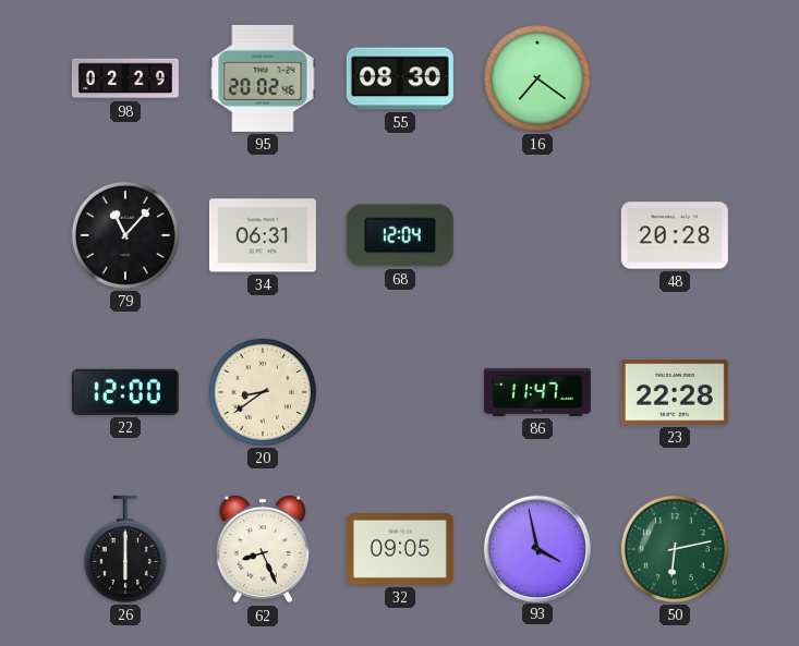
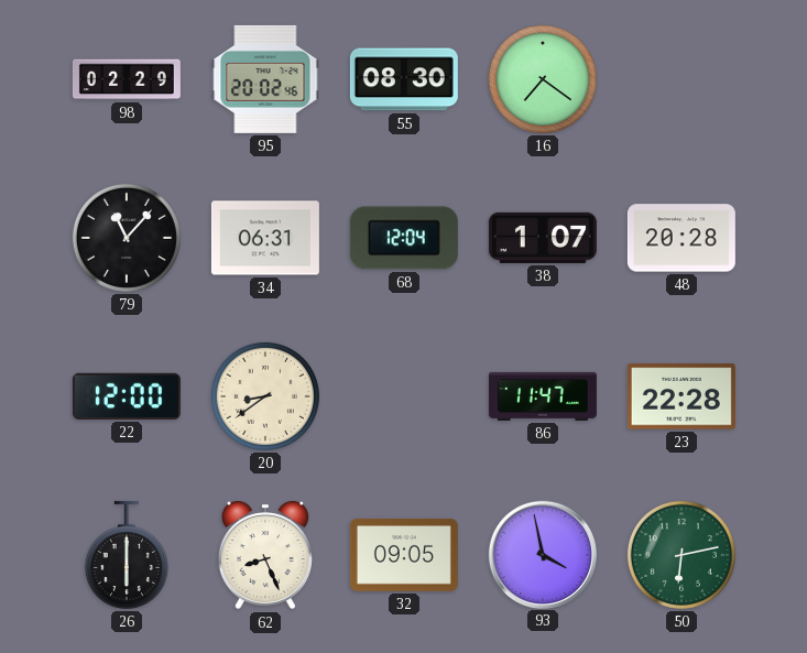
38: none -> 1:07 (543, 238)
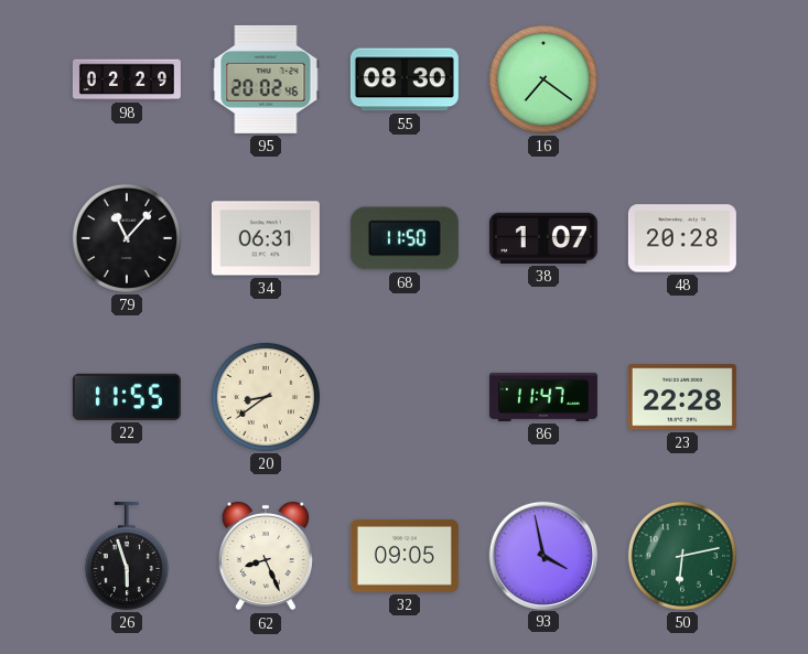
68: 12:04 -> 11:50 (405, 238)
22: 12:00 -> 11:55 (127, 397)
26: 6:00 -> 5:57 (127, 556)
